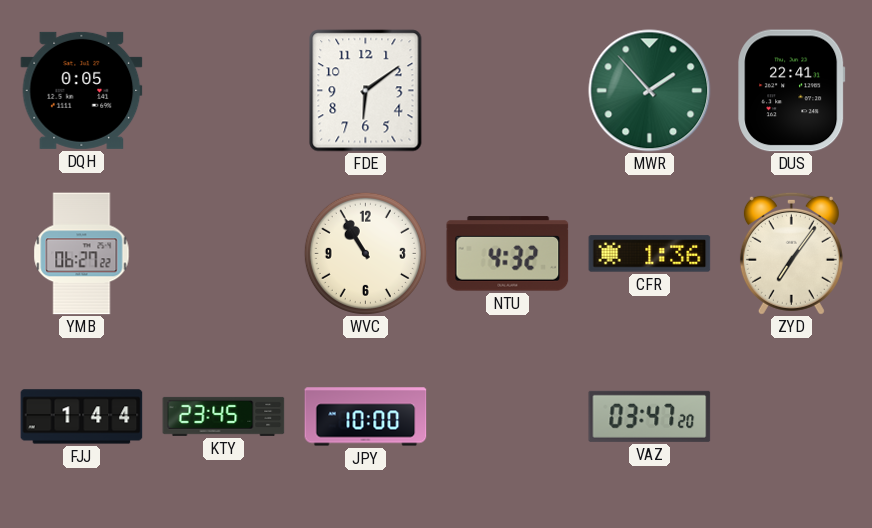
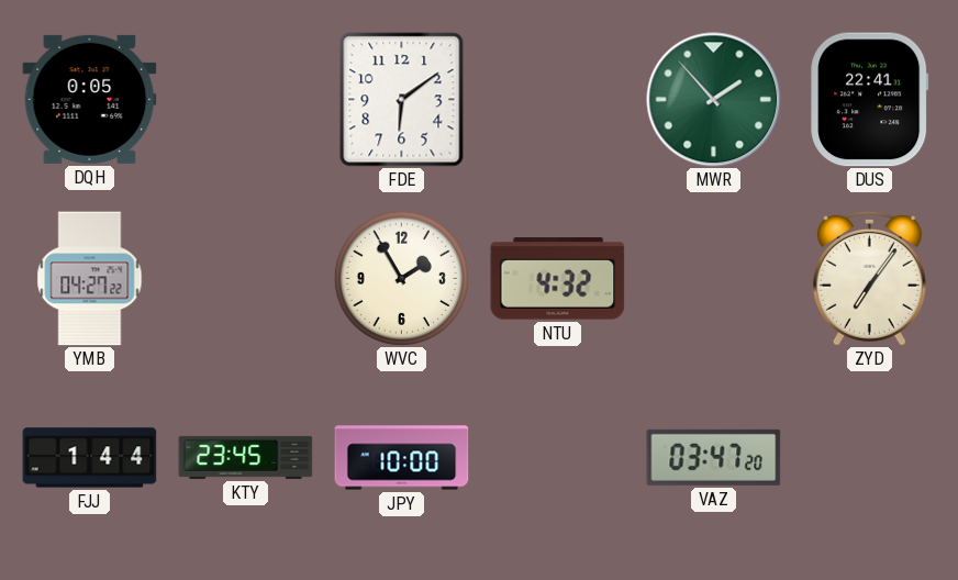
YMB: 06:27 -> 04:27 (90, 279)
WVC: 10:55 -> 1:55 (401, 278)
CFR: 1:36 -> none (650, 254)
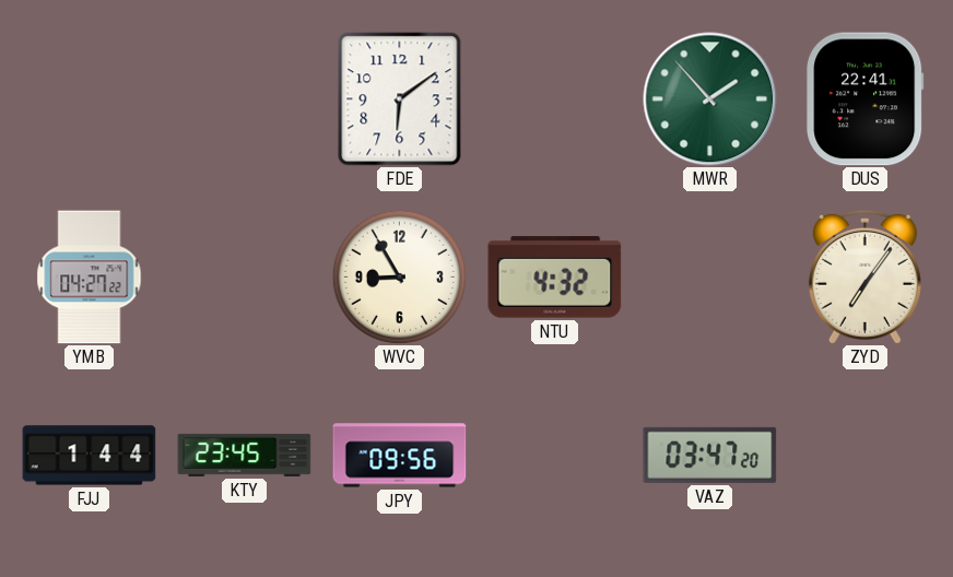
DQH: 0:05 -> none (90, 99)
WVC: 1:55 -> 8:55 (399, 276)
JPY: 10:00 -> 09:56 (400, 456)
